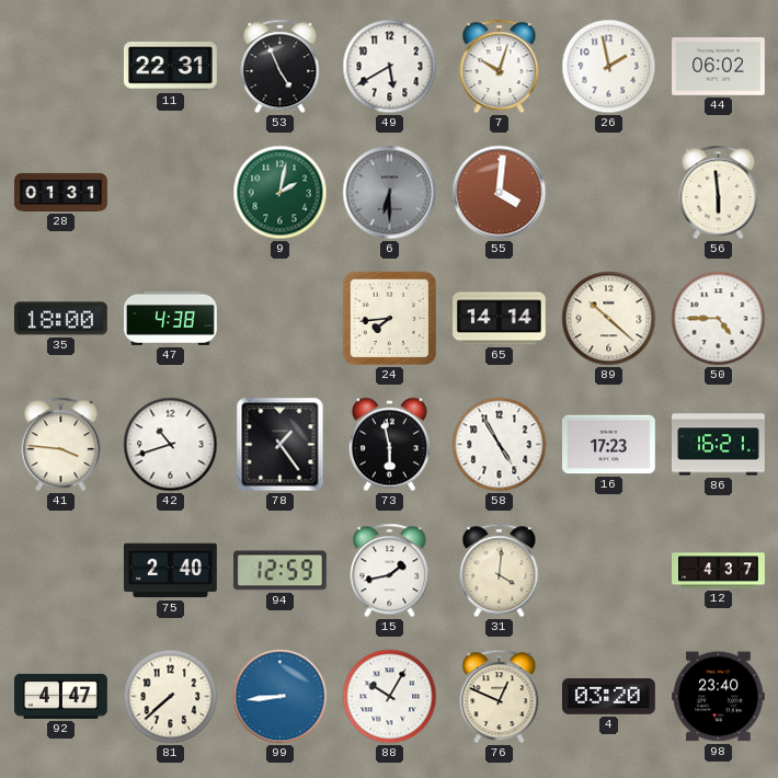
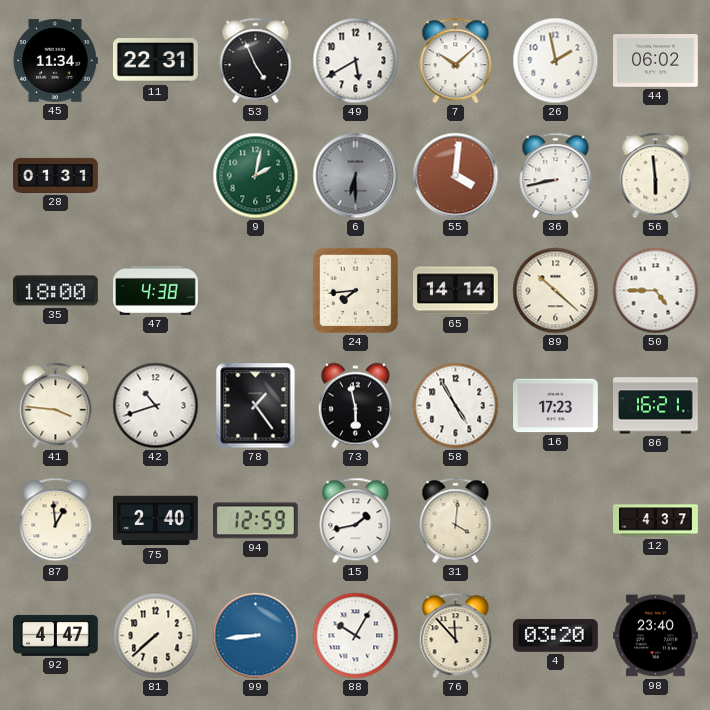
45: none -> 11:34 (55, 61)
7: 10:03 -> 10:08 (456, 61)
36: none -> 8:43 (556, 176)
87: none -> 12:59 (56, 521)
76: 12:49 -> 11:53 (456, 636)
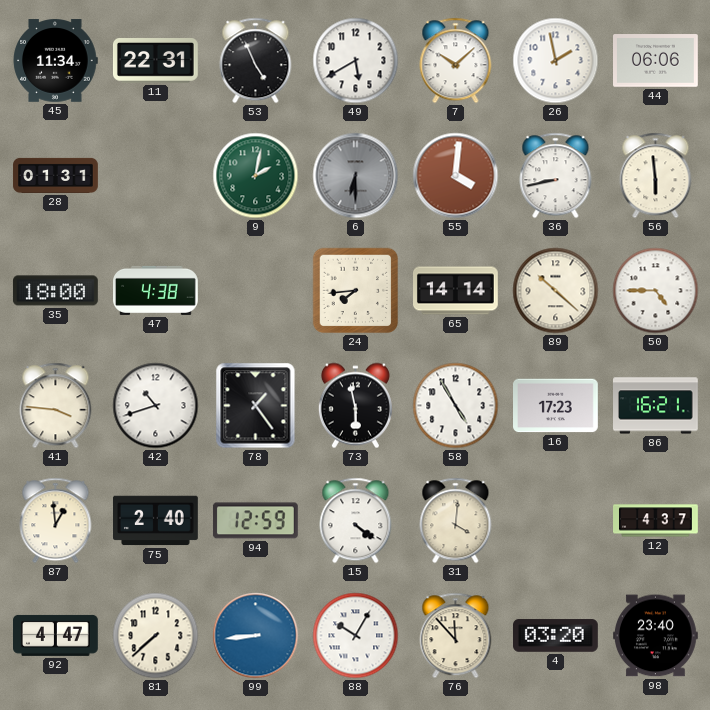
44: 06:02 -> 06:06 (656, 61)
15: 1:43 -> 4:21 (356, 521)
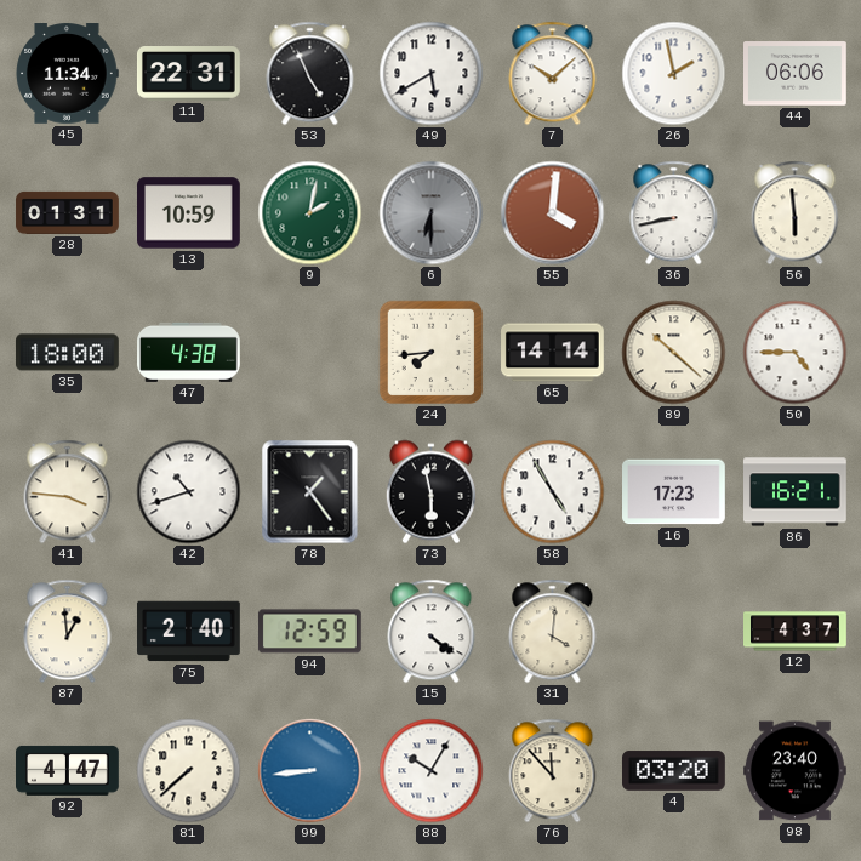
13: none -> 10:59 (189, 213)
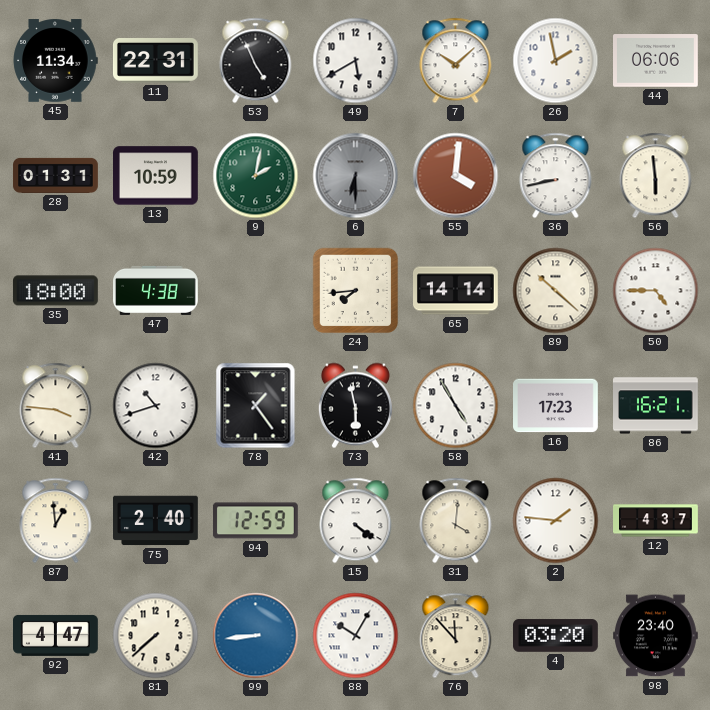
2: none -> 1:46 (556, 521)
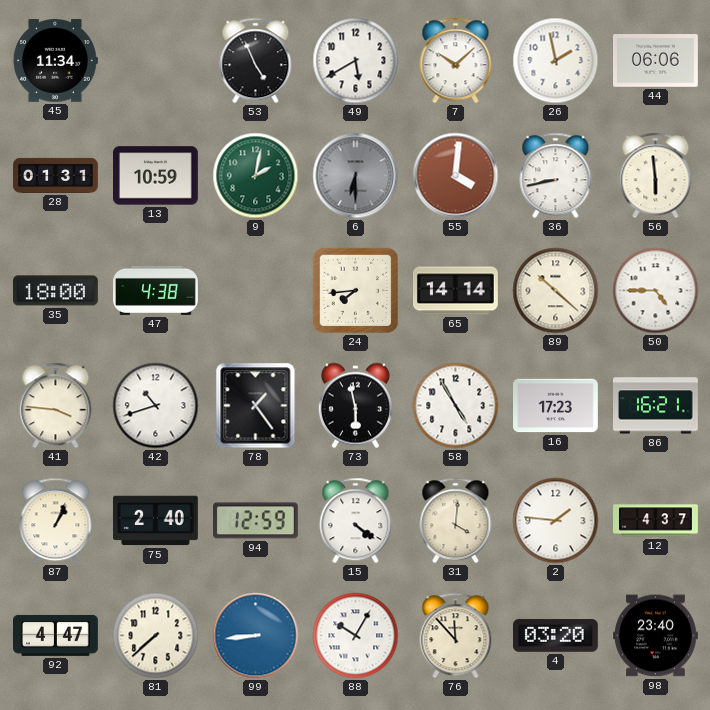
11: 22:31 -> none (155, 61)
87: 12:59 -> 1:04 (56, 521)
